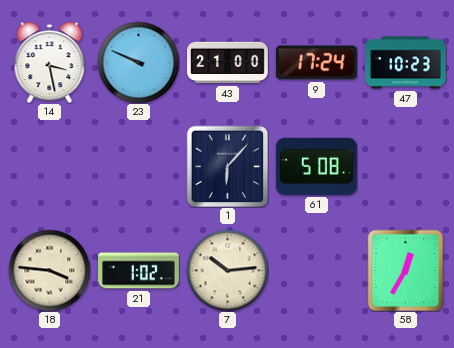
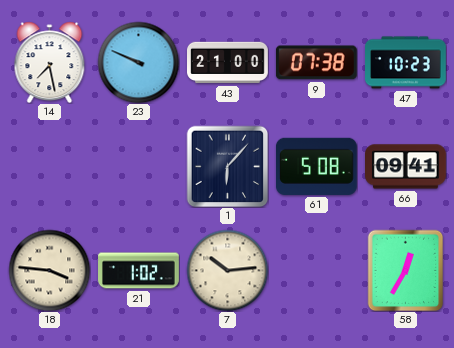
14: 3:28 -> 7:28 (50, 62)
9: 17:24 -> 07:38 (316, 63)
66: none -> 09:41 (406, 167)
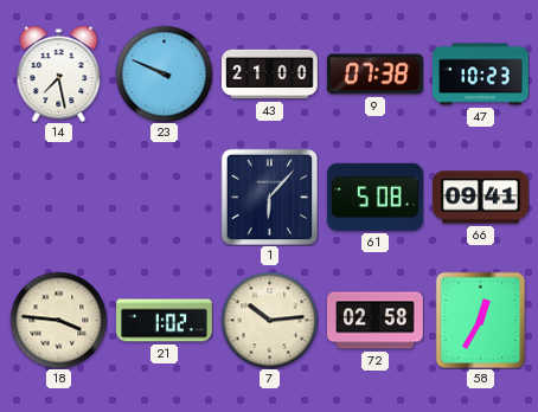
72: none -> 02:58 (376, 321)
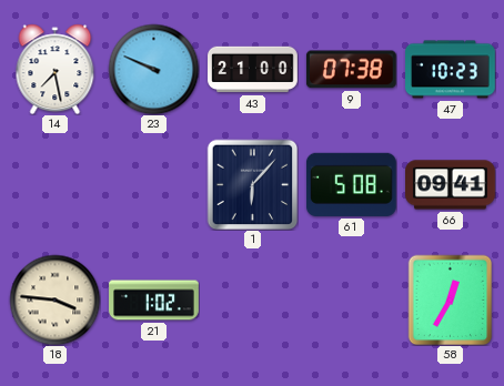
7: 10:14 -> none (269, 320)
72: 02:58 -> none (376, 321)
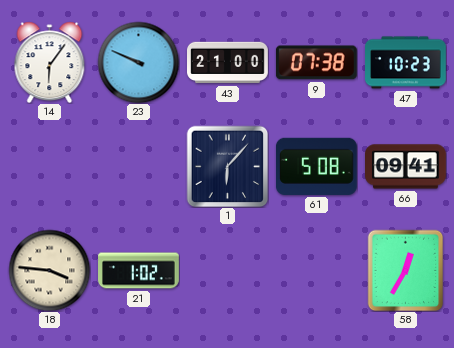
14: 7:28 -> 6:06 (50, 62)
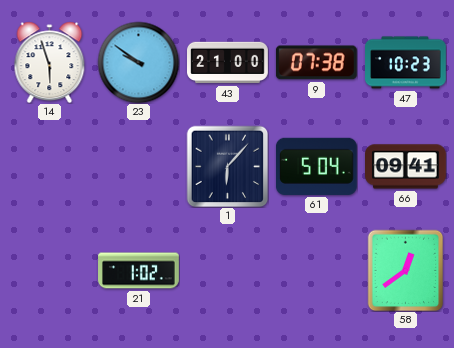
14: 6:06 -> 5:57 (50, 62)
23: 9:49 -> 9:51 (138, 62)
61: 5:08 -> 5:04 (316, 166)
18: 3:46 -> none (49, 270)
58: 12:35 -> 12:39 (406, 270)
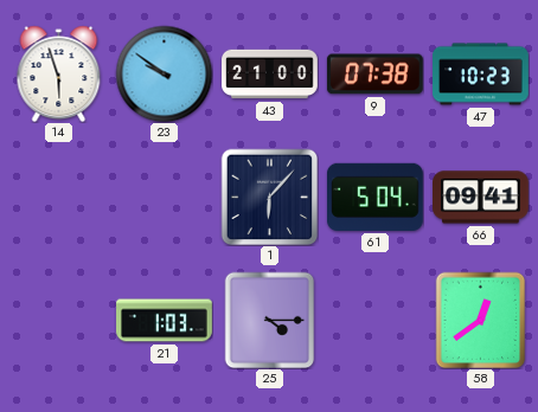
21: 1:02 -> 1:03 (165, 321)
25: none -> 4:15 (270, 320)
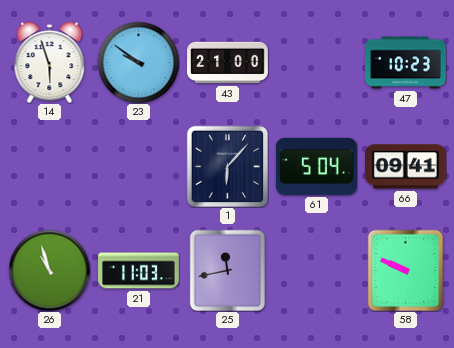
9: 07:38 -> none (374, 75)
26: none -> 10:57 (49, 270)
21: 1:03 -> 11:03 (139, 271)
25: 4:15 -> 11:43 (228, 270)
58: 12:39 -> 9:49 (406, 270)
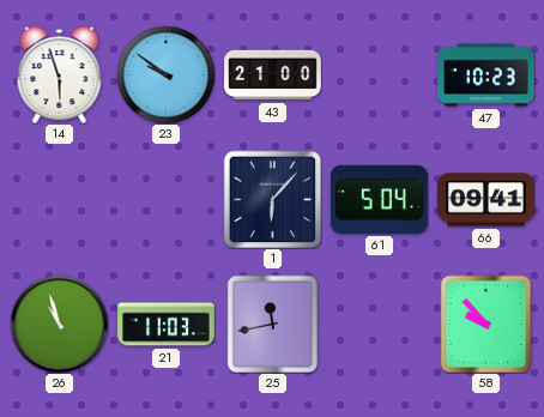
58: 9:49 -> 9:53 (486, 324)
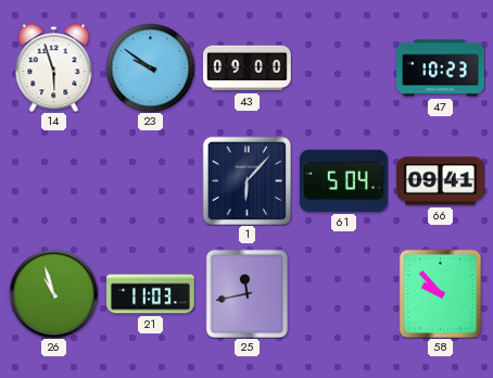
43: 21:00 -> 09:00 (248, 68)
